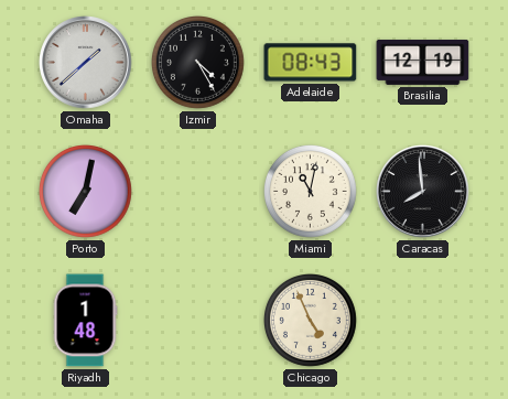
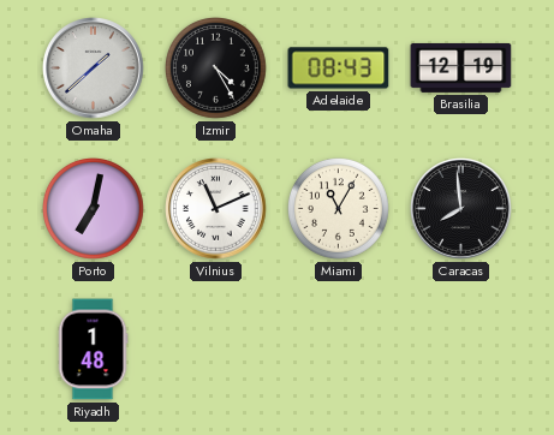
Vilnius: none -> 11:11 (216, 209)
Miami: 11:02 -> 11:05 (339, 209)
Chicago: 4:56 -> none (311, 321)
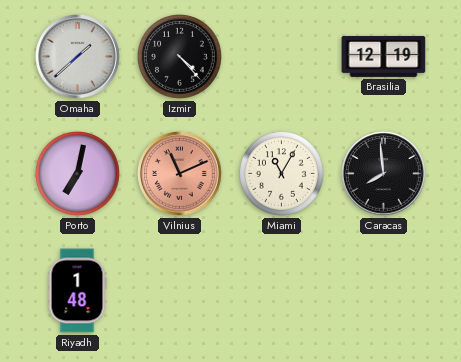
Izmir: 4:25 -> 4:23 (180, 57)
Adelaide: 08:43 -> none (339, 68)
Vilnius dial: white -> salmon (180, 174)
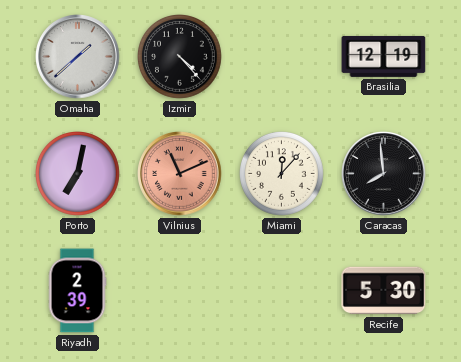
Miami: 11:05 -> 12:07 (282, 174)
Riyadh: 1:48 -> 2:39 (77, 291)
Recife: none -> 5:30 (384, 291)
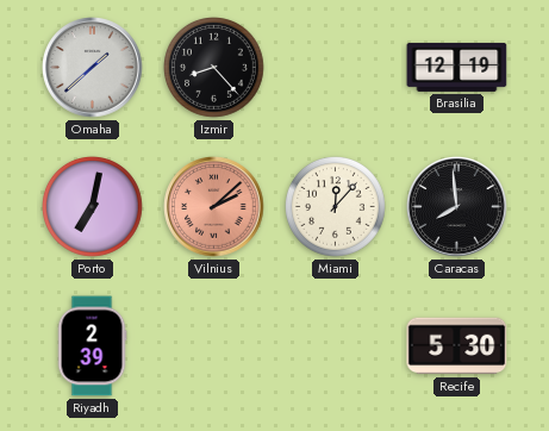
Izmir: 4:23 -> 8:23 (214, 68)
Vilnius: 11:11 -> 2:08 (214, 207)
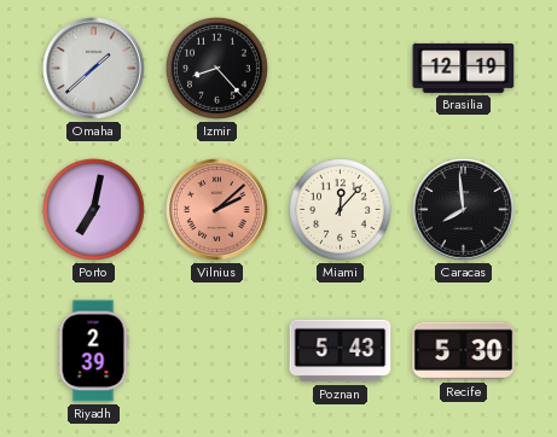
Poznan: none -> 5:43 (341, 351)
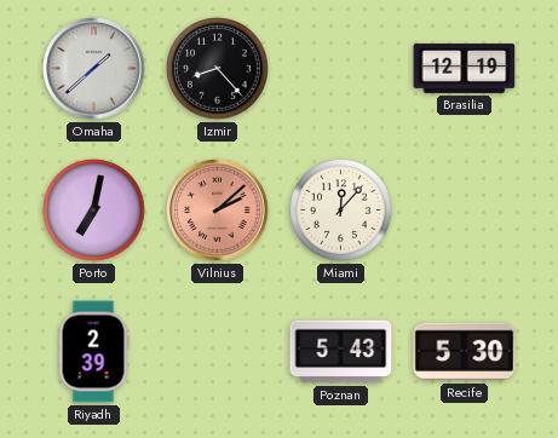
Caracas: 7:59 -> none (464, 210)
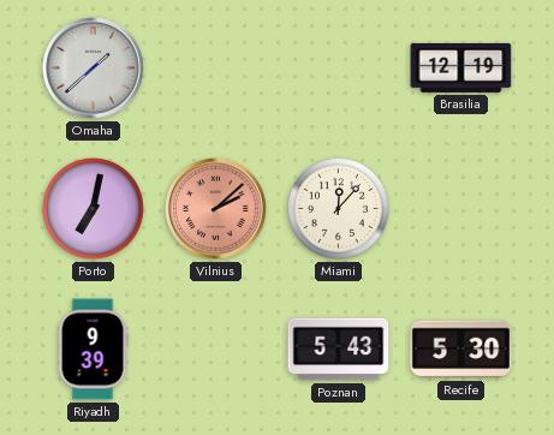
Izmir: 8:23 -> none (218, 69)
Riyadh: 2:39 -> 9:39 (93, 350)
